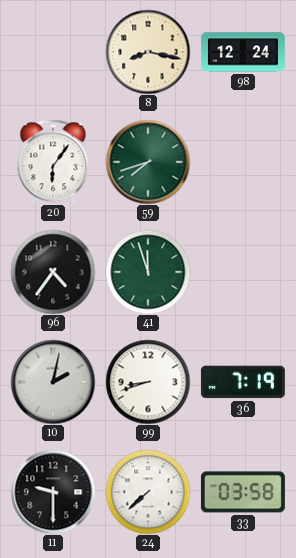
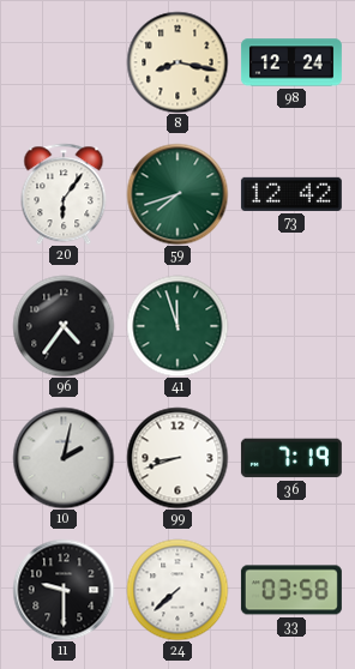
73: none -> 12:42 (291, 194)
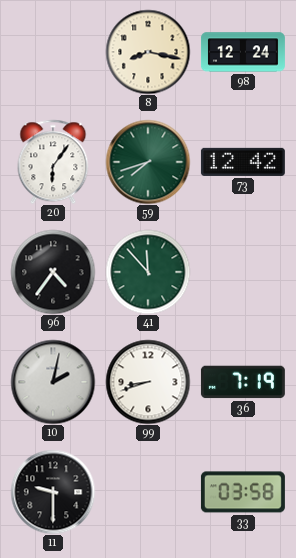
41: 11:57 -> 11:53 (148, 272)
24: 7:38 -> none (177, 590)
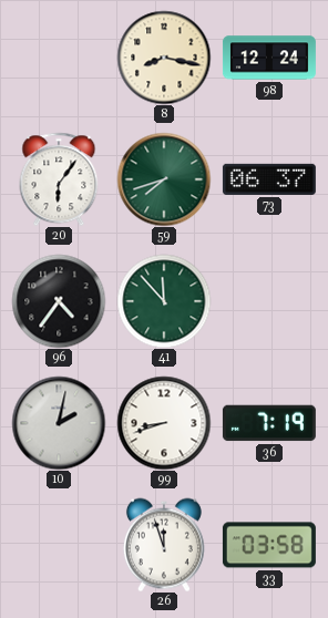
73: 12:42 -> 06:37 (269, 179)
11: 9:30 -> none (53, 492)
26: none -> 11:57 (164, 545)
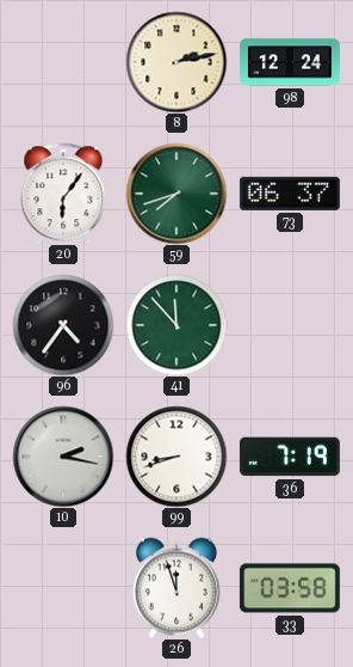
8: 8:17 -> 2:13 (176, 62)
10: 2:02 -> 2:17 (63, 457)
